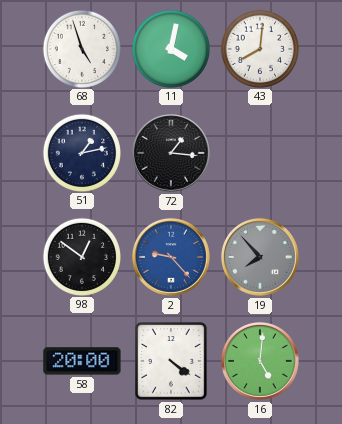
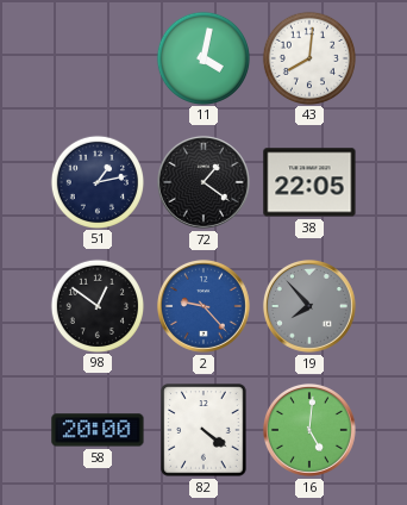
68: 4:57 -> none (81, 48)
72: 1:16 -> 1:21 (203, 182)
38: none -> 22:05 (309, 182)
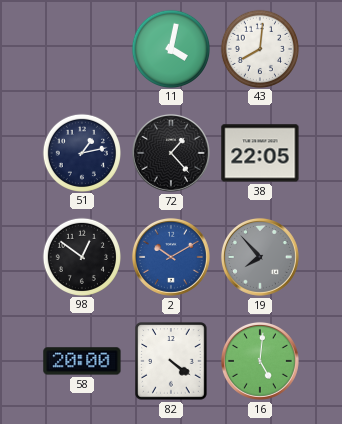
72: 1:21 -> 1:23 (171, 153)
2: 9:23 -> 10:10 (171, 257)
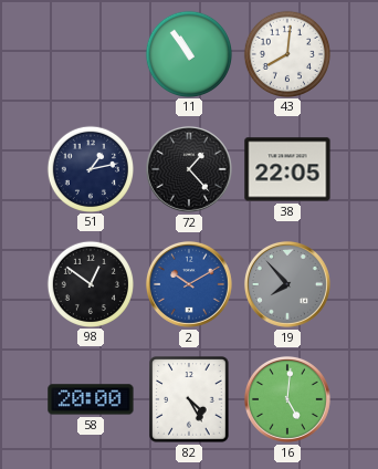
11: 4:02 -> 10:54 (188, 53)
82: 4:21 -> 4:25 (189, 399)
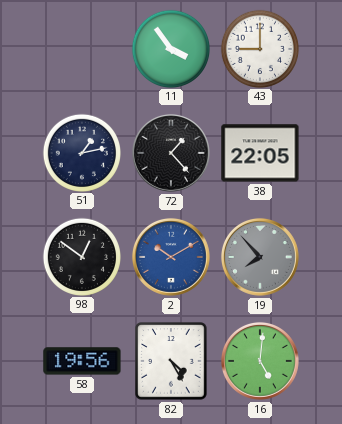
11: 10:54 -> 3:54 (170, 48)
43: 8:01 -> 9:00 (259, 48)
58: 20:00 -> 19:56 (82, 361)
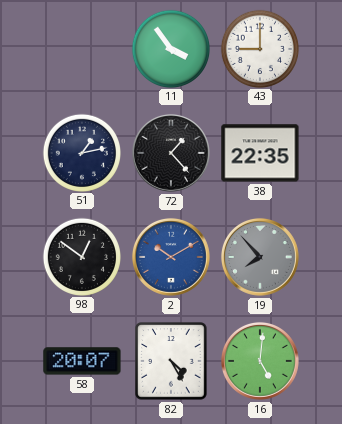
38: 22:05 -> 22:35 (260, 153)
58: 19:56 -> 20:07 (82, 361)
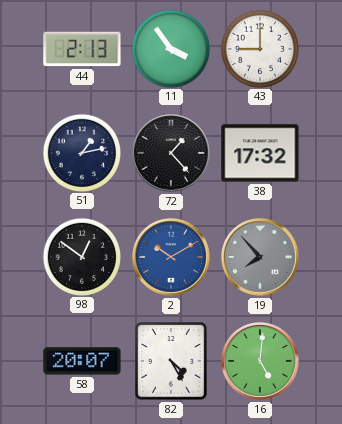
44: none -> 2:13 (82, 49)
38: 22:35 -> 17:32 (260, 153)
